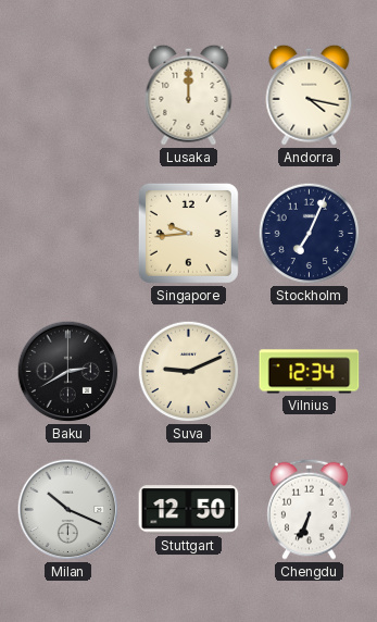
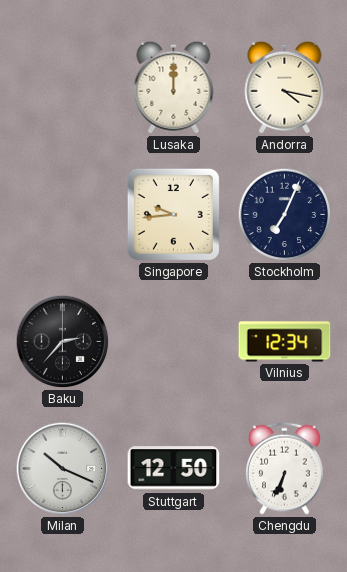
Baku: 2:40 -> 2:37 (63, 342)
Suva: 9:11 -> none (189, 372)
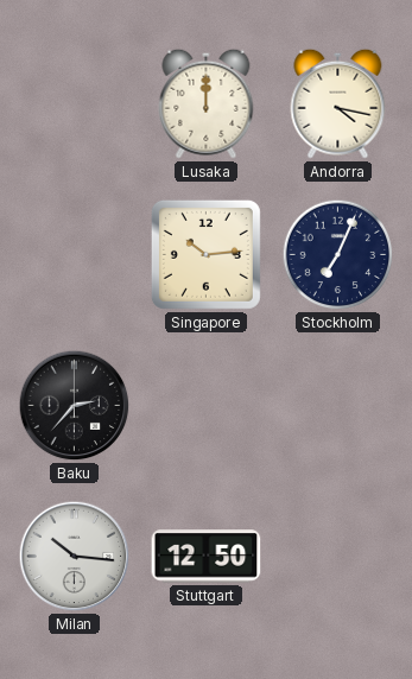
Singapore: 9:44 -> 10:14 (205, 254)
Vilnius: 12:34 -> none (285, 342)
Milan: 10:19 -> 10:16 (75, 557)
Chengdu: 6:34 -> none (285, 468)
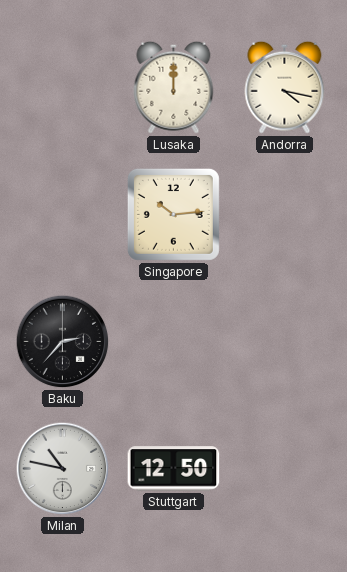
Stockholm: 7:04 -> none (338, 255)
Milan: 10:16 -> 10:47 (63, 469)
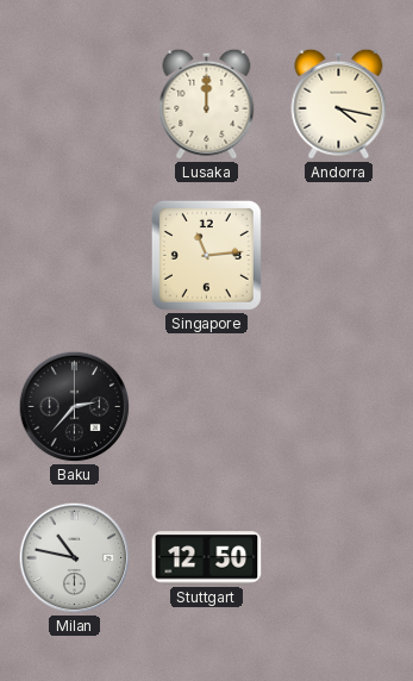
Singapore: 10:14 -> 11:14 (206, 255)
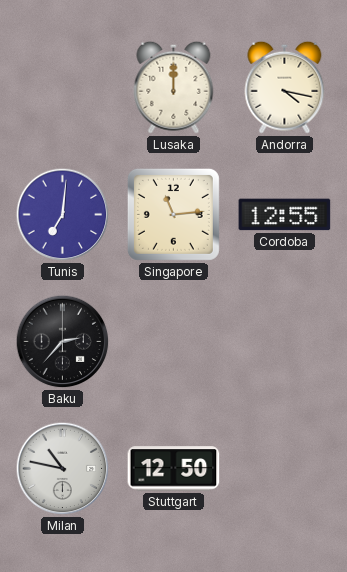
Tunis: none -> 7:01 (63, 215)
Cordoba: none -> 12:55 (285, 215)
